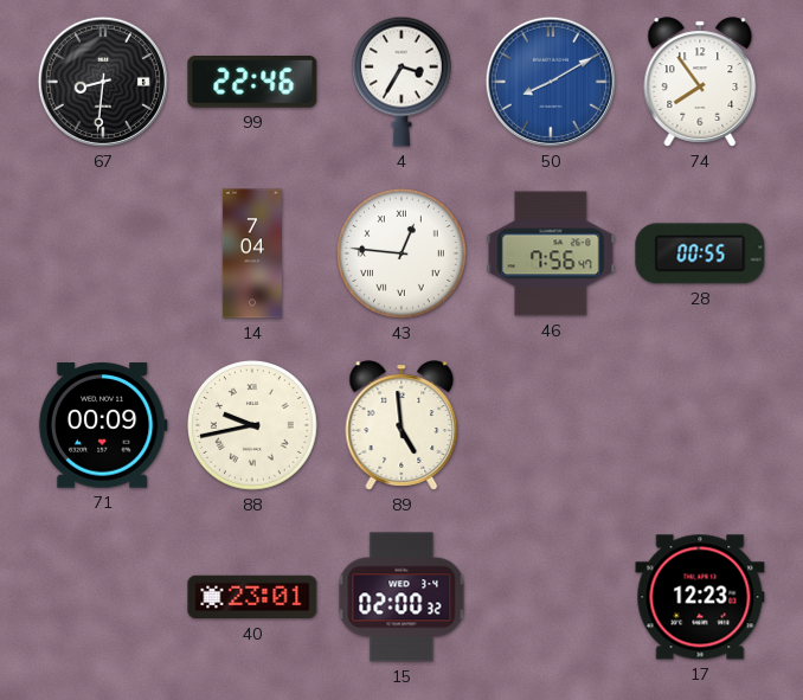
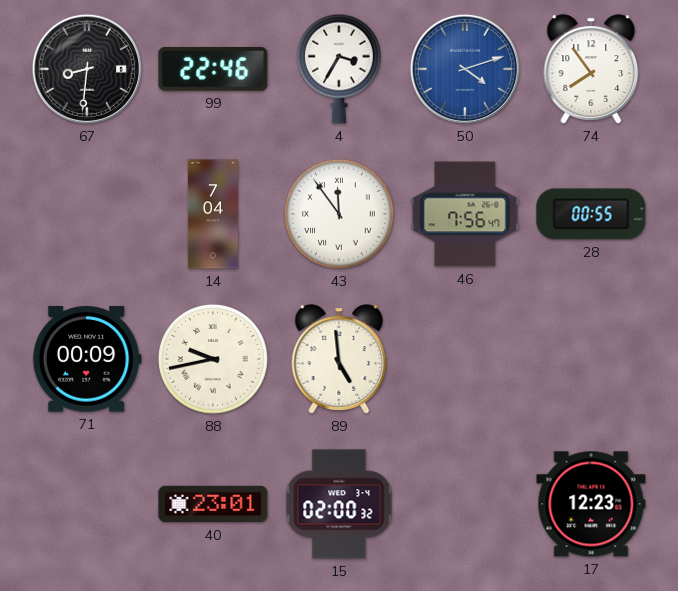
50: 8:10 -> 4:12 (465, 69)
43: 12:46 -> 11:54 (340, 215)
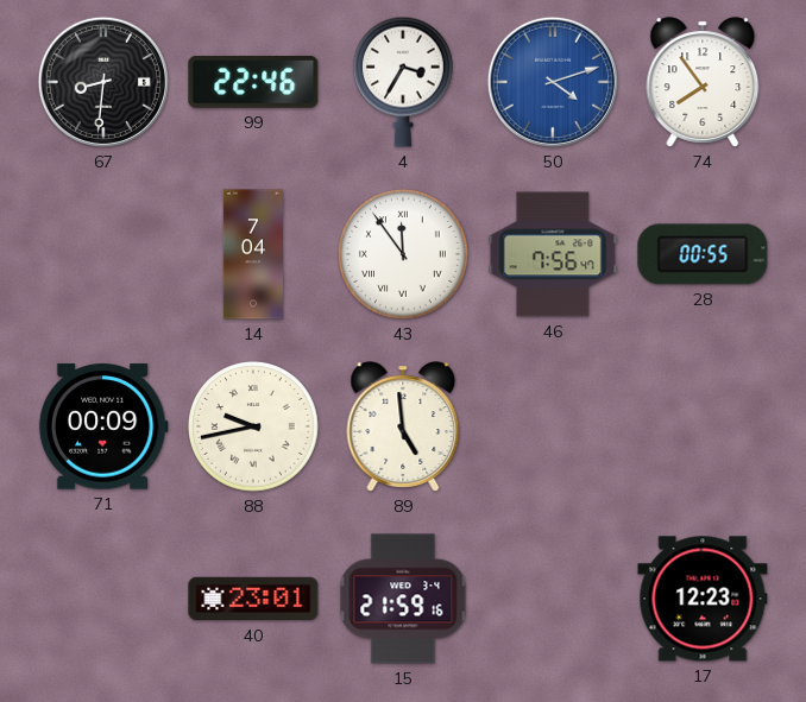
15: 02:00 -> 21:59 (403, 599)
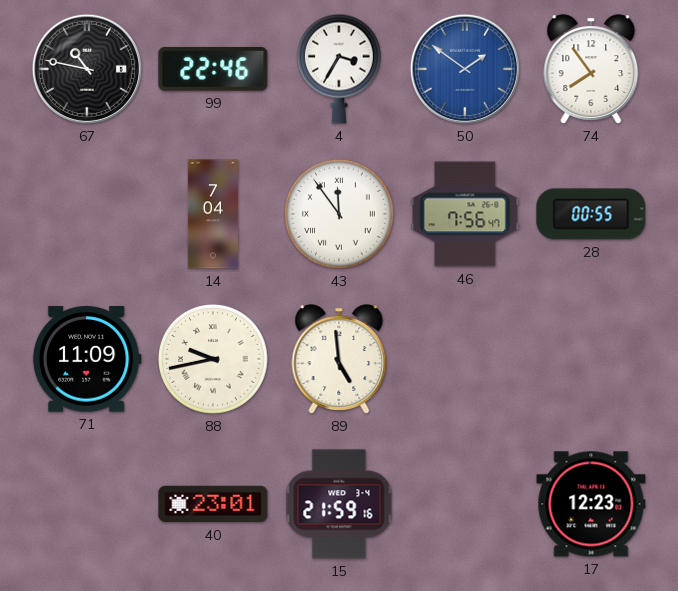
67: 8:31 -> 10:47 (87, 69)
50: 4:12 -> 1:51 (465, 69)
71: 00:09 -> 11:09 (87, 359)
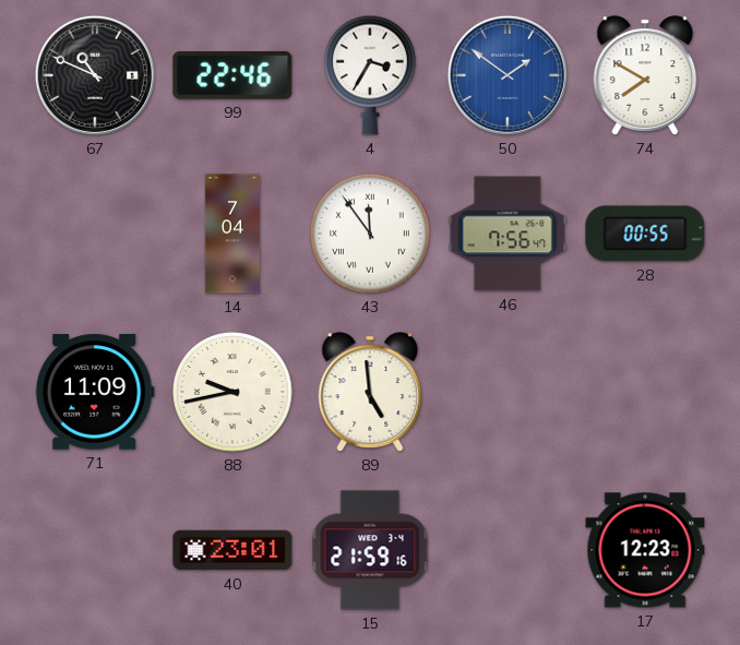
67: 10:47 -> 10:49 (95, 75)
74: 7:54 -> 7:50 (645, 75)
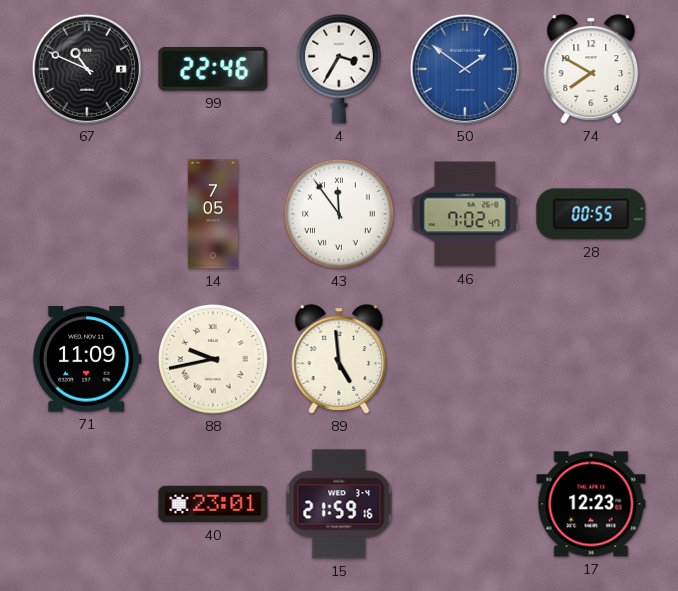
14: 7:04 -> 7:05 (213, 214)
46: 7:56 -> 7:02 (465, 214)
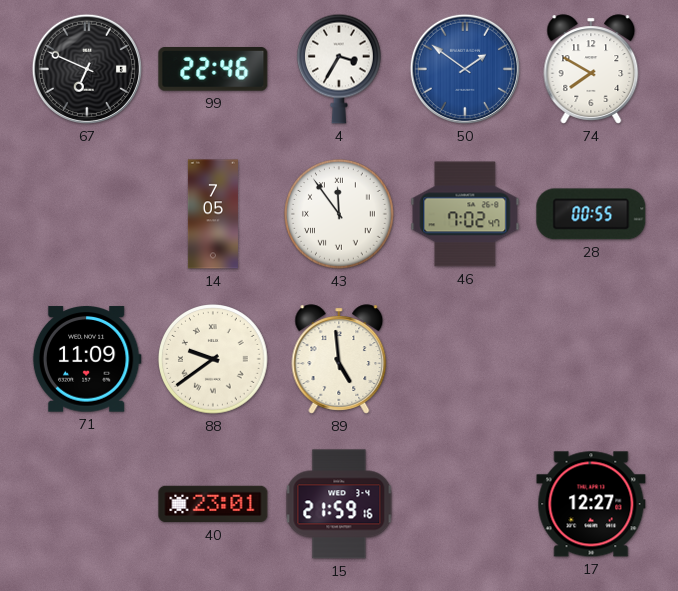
67: 10:49 -> 6:49 (87, 69)
88: 9:43 -> 9:39 (214, 360)
17: 12:23 -> 12:27 (591, 504)
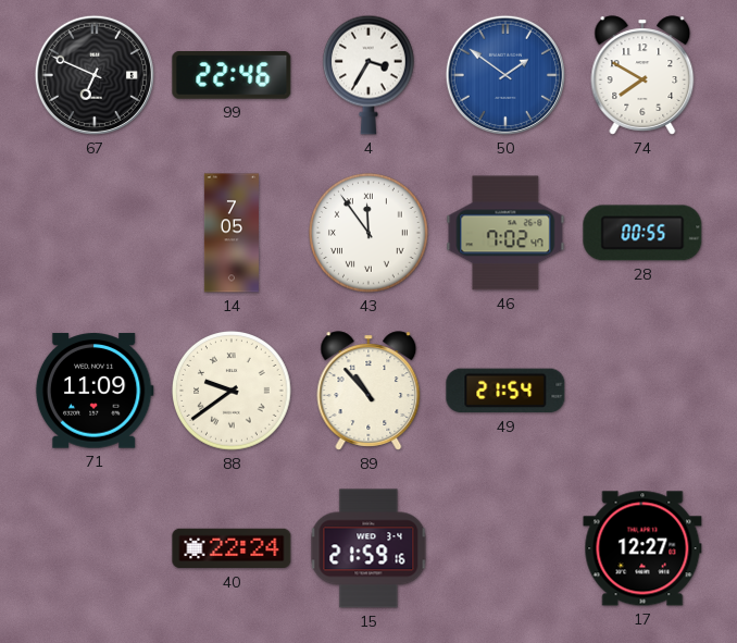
89: 4:59 -> 10:53 (368, 391)
49: none -> 21:54 (505, 391)
40: 23:01 -> 22:24 (232, 548)
